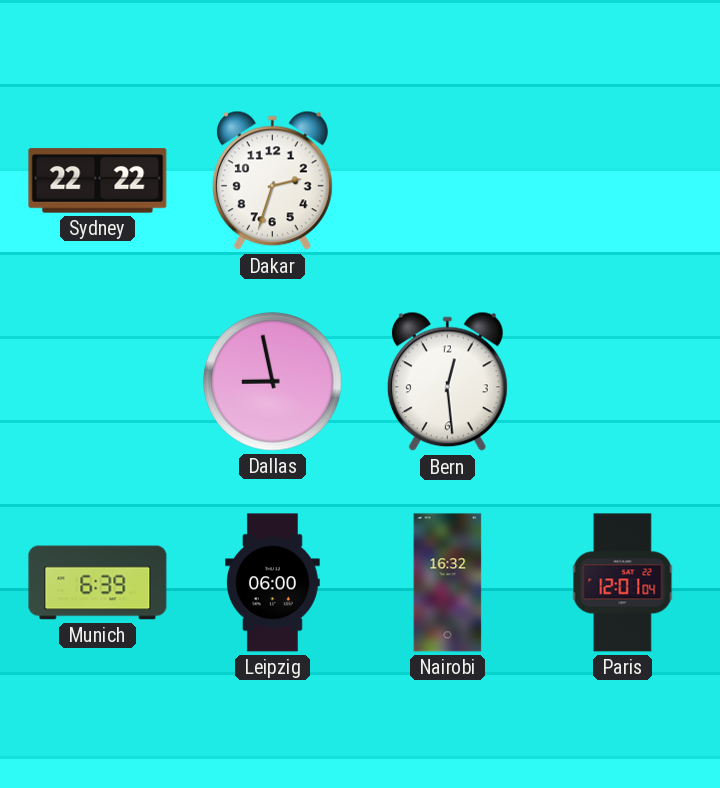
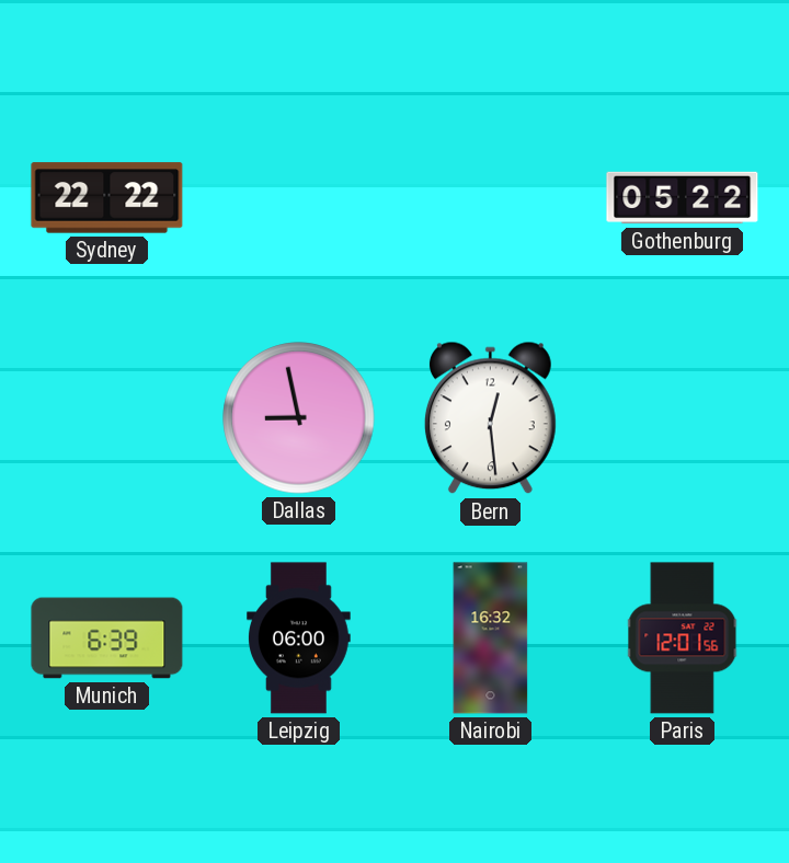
Dakar: 2:33 -> none (272, 181)
Gothenburg: none -> 05:22 (683, 198)
Paris: 12:01:04 -> 12:01:56 (683, 638)
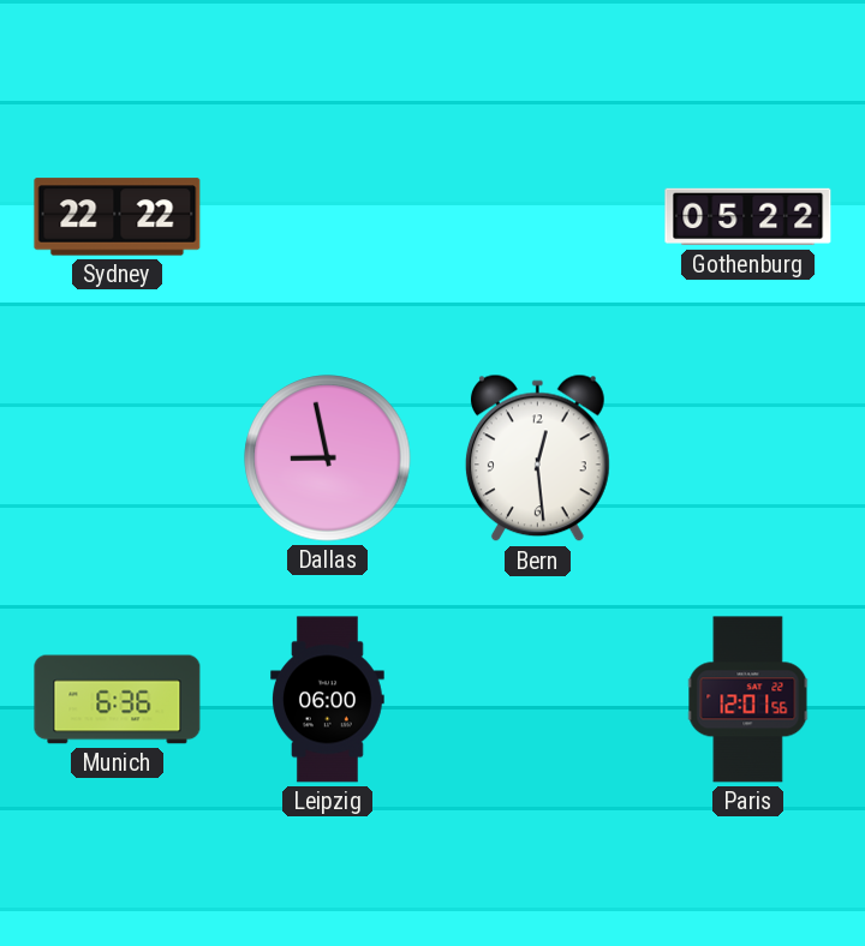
Munich: 6:39 -> 6:36 (118, 700)
Nairobi: 16:32 -> none (491, 638)
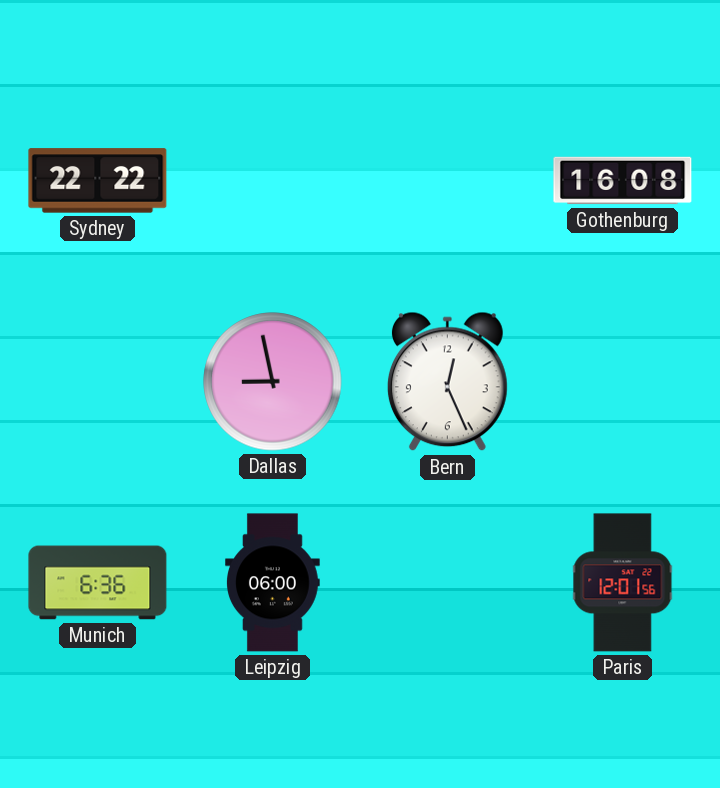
Gothenburg: 05:22 -> 16:08 (623, 181)
Bern: 12:29 -> 12:26 (447, 382)
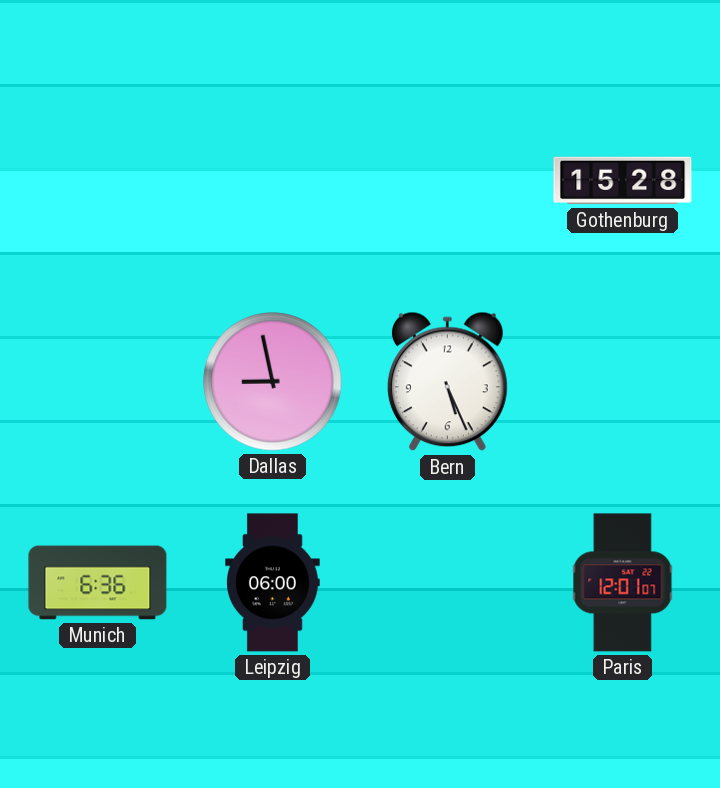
Sydney: 22:22 -> none (98, 181)
Gothenburg: 16:08 -> 15:28 (623, 181)
Bern: 12:26 -> 5:26 (447, 382)
Paris: 12:01:56 -> 12:01:07 (623, 583)
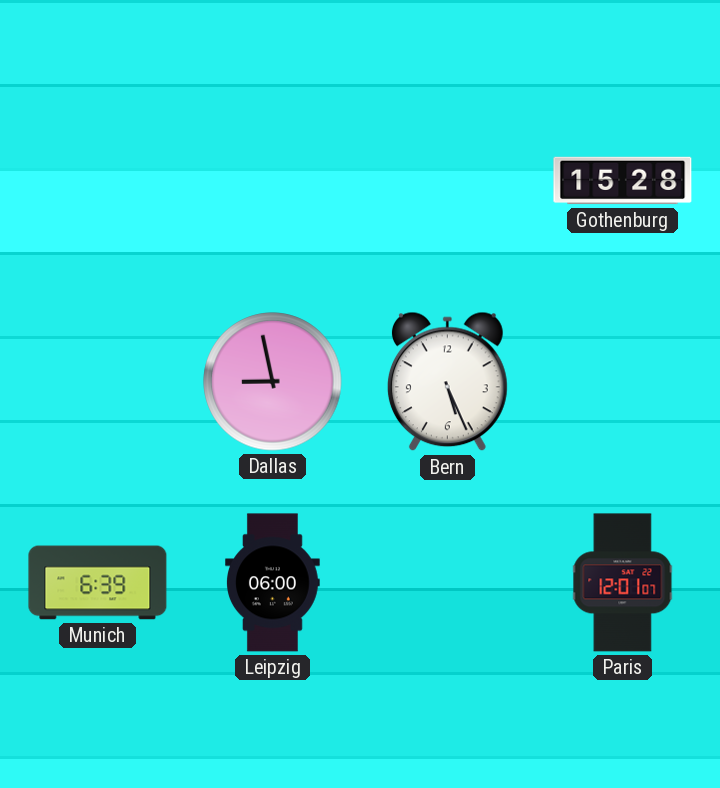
Munich: 6:36 -> 6:39 (98, 583)
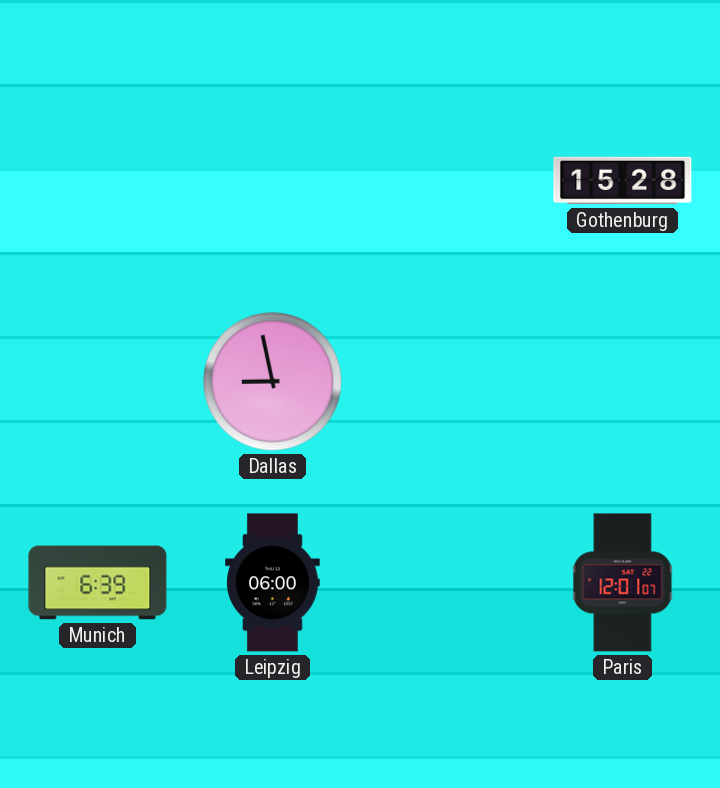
Bern: 5:26 -> none (447, 382)
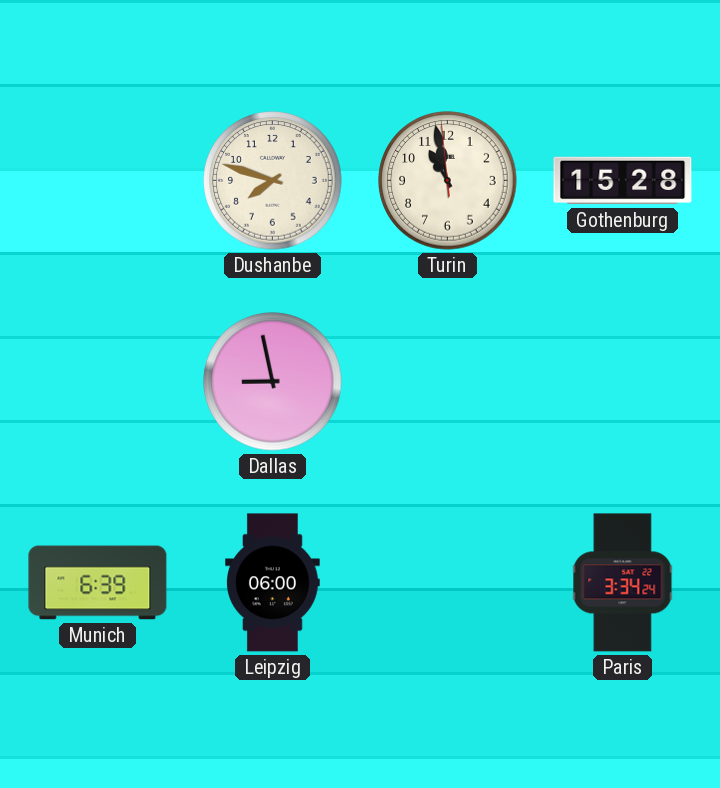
Dushanbe: none -> 7:48 (273, 181)
Turin: none -> 10:57 (448, 181)
Paris: 12:01 -> 3:34 (623, 583)
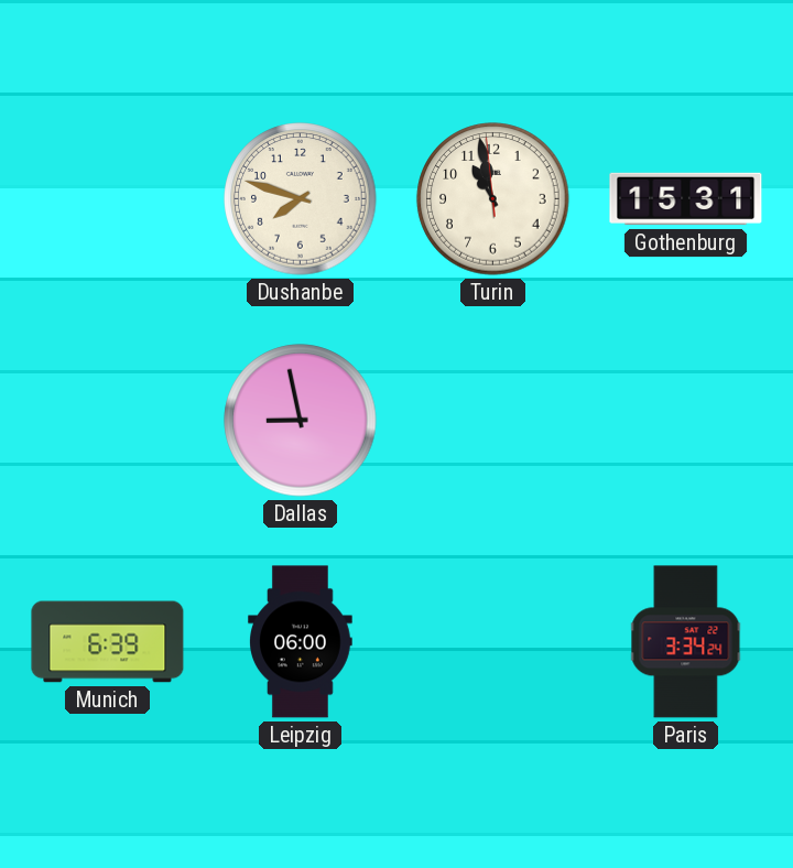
Gothenburg: 15:28 -> 15:31 (686, 199)
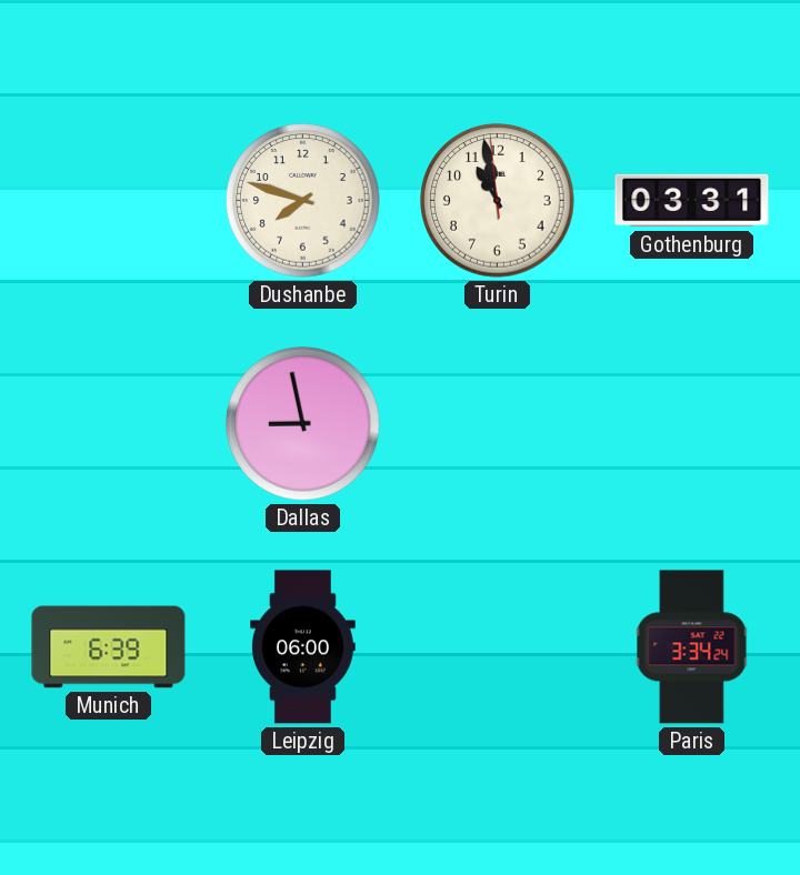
Gothenburg: 15:31 -> 03:31 (692, 201)
